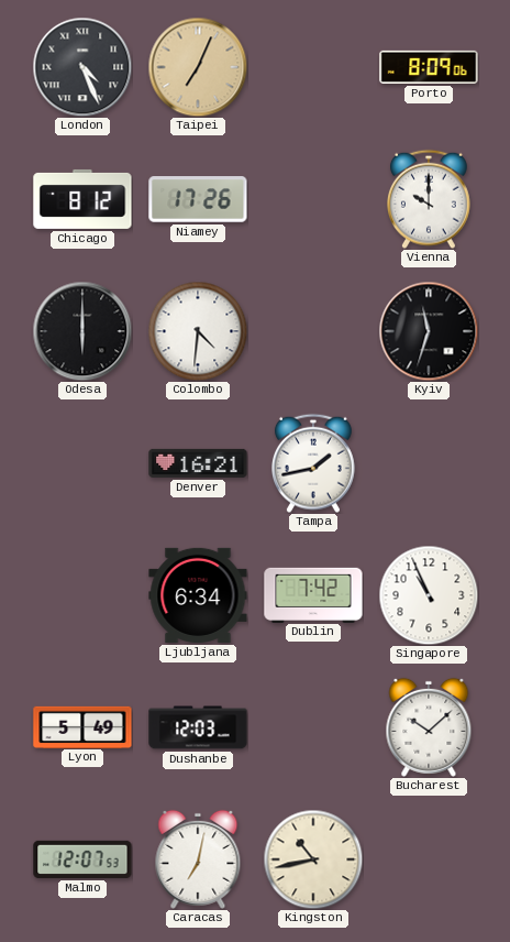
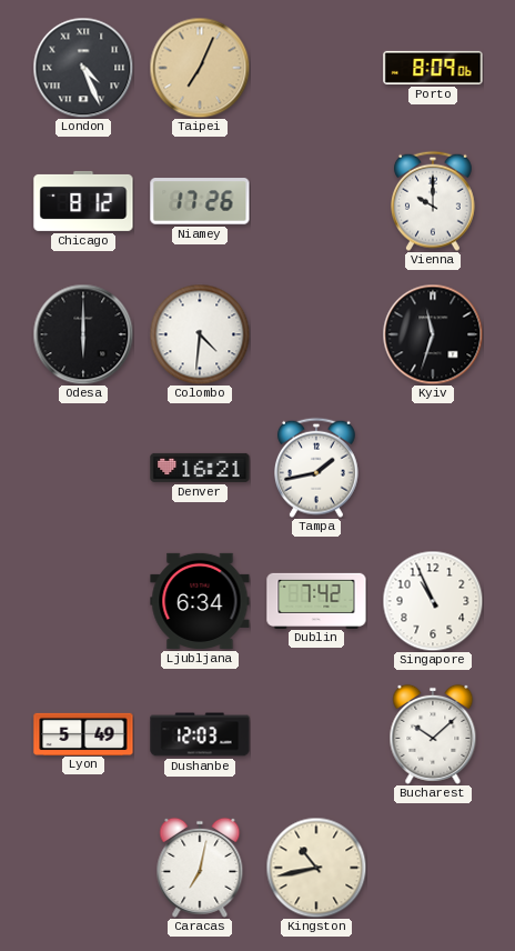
Malmo: 12:07 -> none (82, 859)
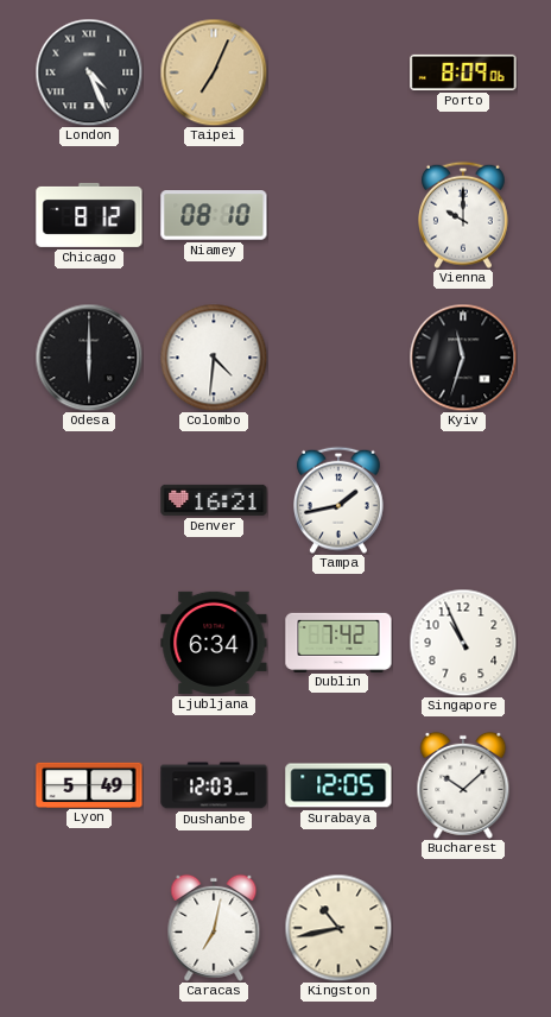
Niamey: 17:26 -> 08:10 (214, 215)
Surabaya: none -> 12:05 (338, 785)
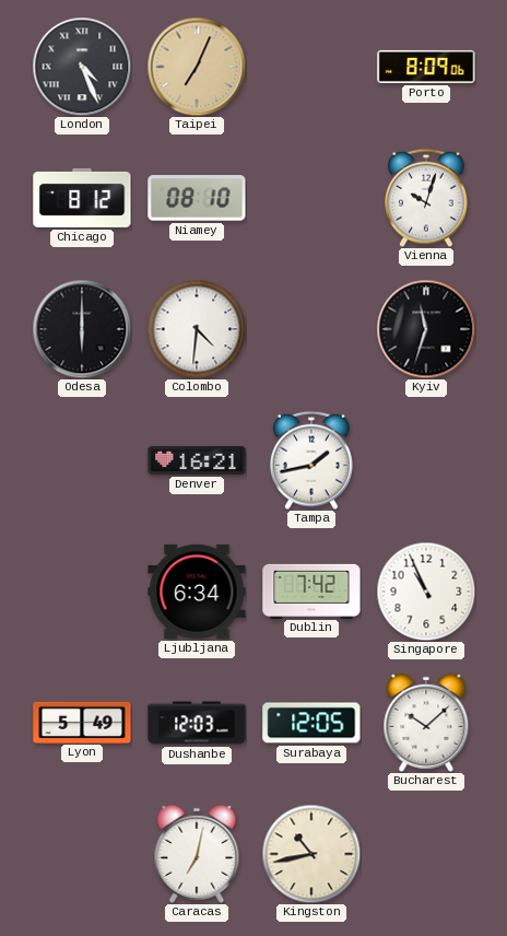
Vienna: 10:00 -> 10:03 (427, 198)
